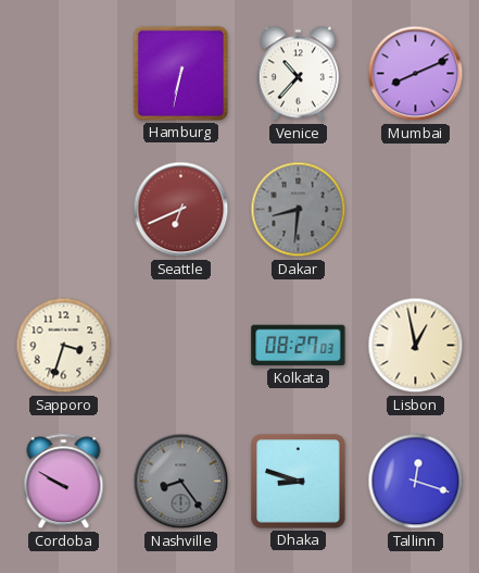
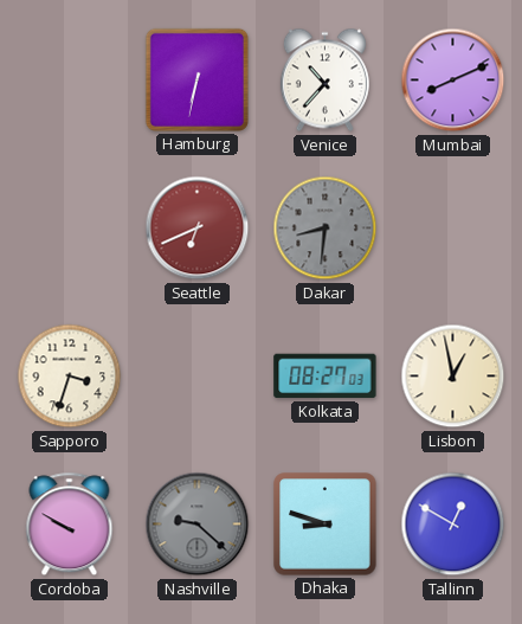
Nashville: 8:24 -> 9:22 (198, 525)
Tallinn: 12:18 -> 12:50 (453, 525)
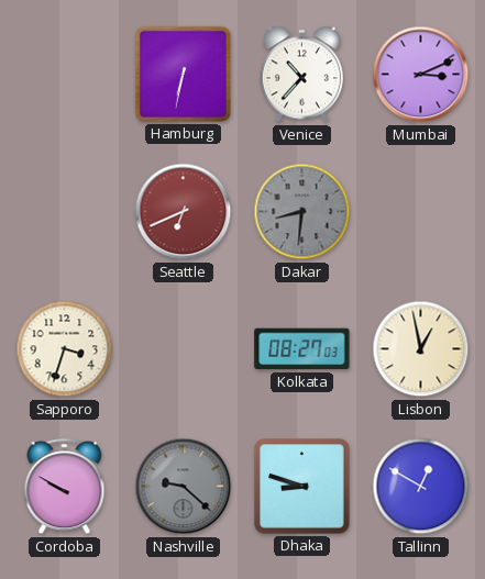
Mumbai: 8:11 -> 3:11 (421, 75)
